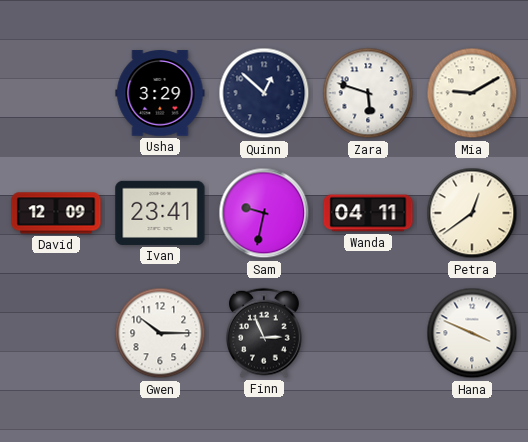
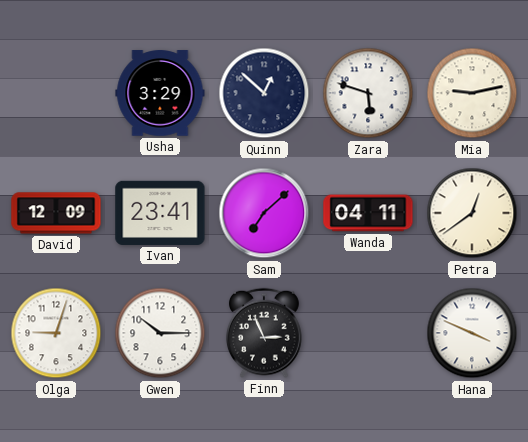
Mia: 9:10 -> 9:13 (472, 93)
Sam: 9:32 -> 7:08 (264, 213)
Olga: none -> 9:03 (56, 333)
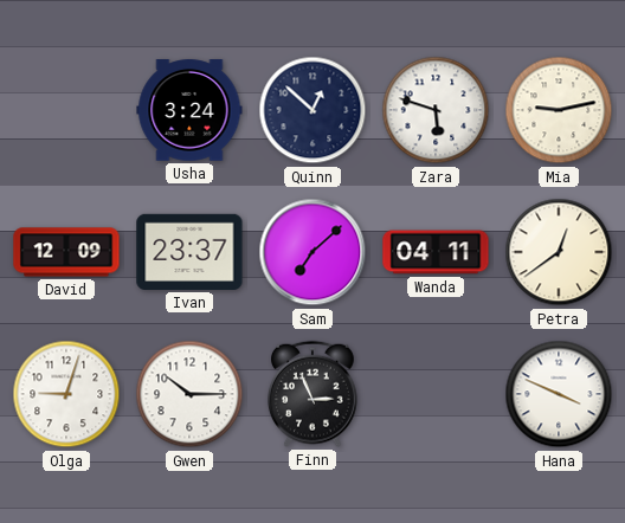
Usha: 3:29 -> 3:24 (189, 110)
Ivan: 23:41 -> 23:37 (189, 252)
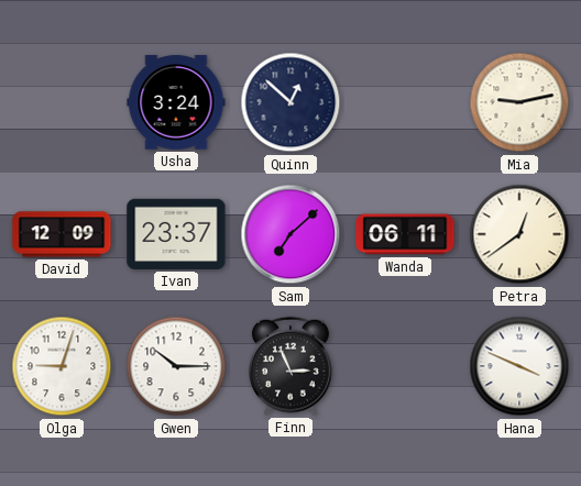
Zara: 5:48 -> none (436, 110)
Wanda: 04:11 -> 06:11 (405, 234)
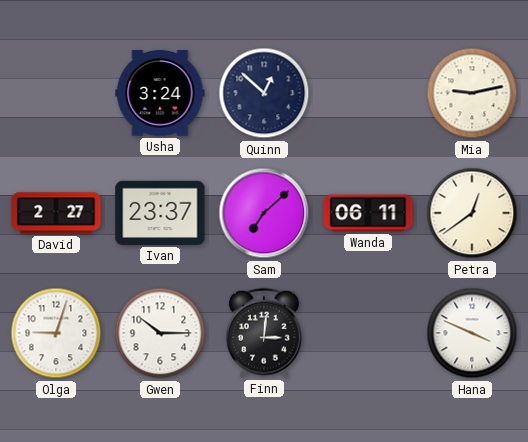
David: 12:09 -> 2:27 (56, 213)
Finn: 2:56 -> 3:01 (265, 333)
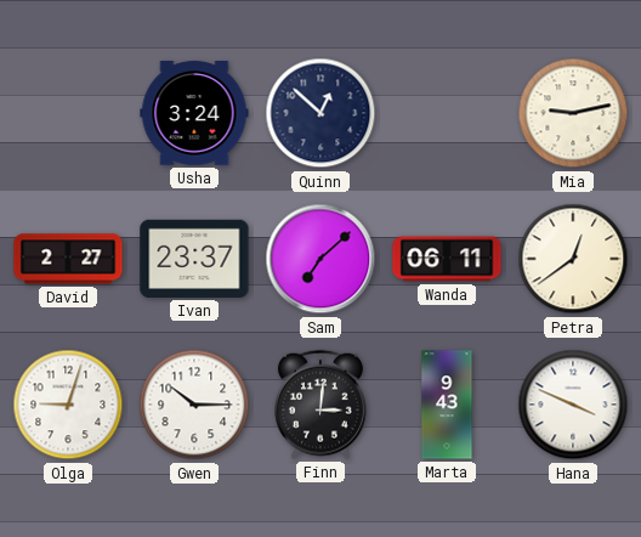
Marta: none -> 9:43 (447, 405)
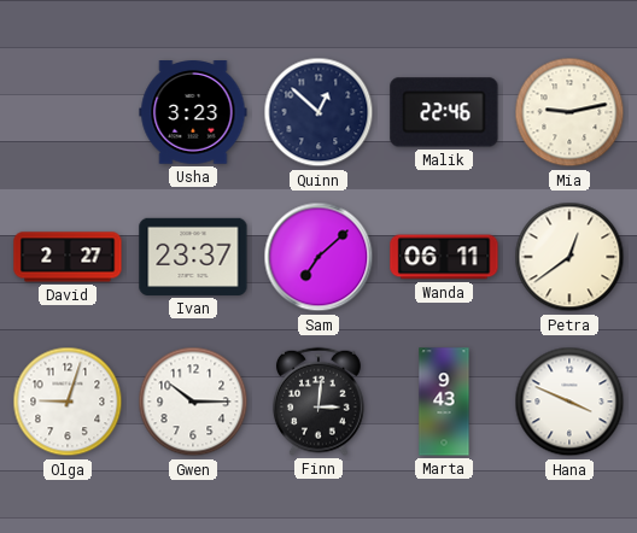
Usha: 3:24 -> 3:23 (193, 112)
Malik: none -> 22:46 (444, 112)
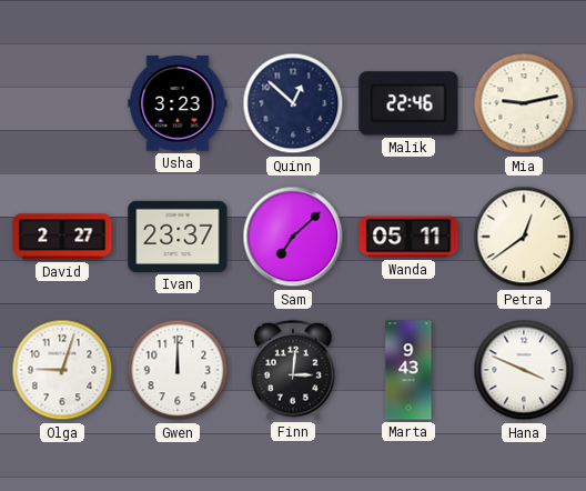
Wanda: 06:11 -> 05:11 (408, 237)
Gwen: 10:15 -> 12:00 (178, 370)
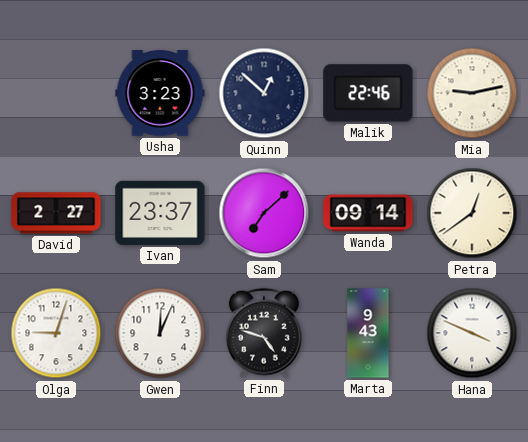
Wanda: 05:11 -> 09:14 (368, 213)
Gwen: 12:00 -> 12:04 (160, 333)
Finn: 3:01 -> 4:48 (265, 333)
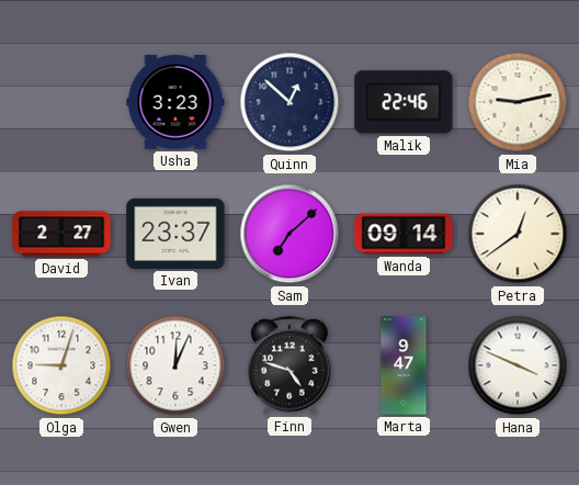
Marta: 9:43 -> 9:47 (404, 365)
